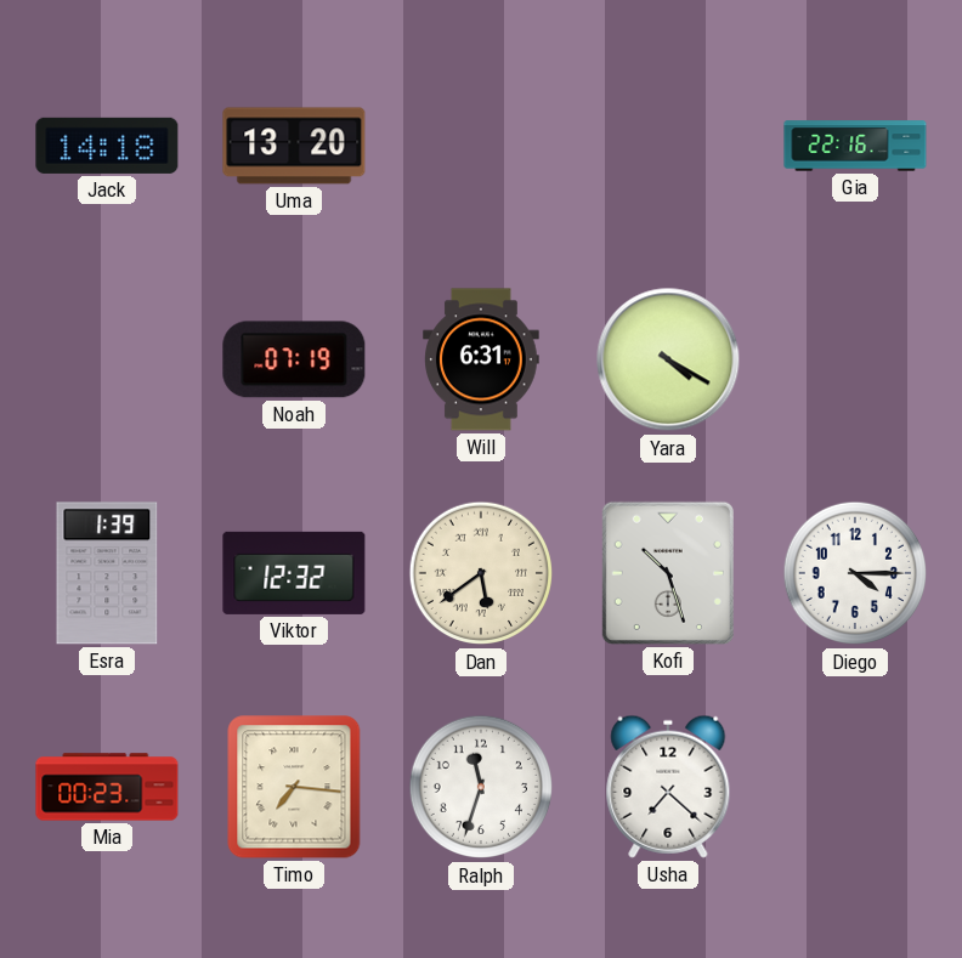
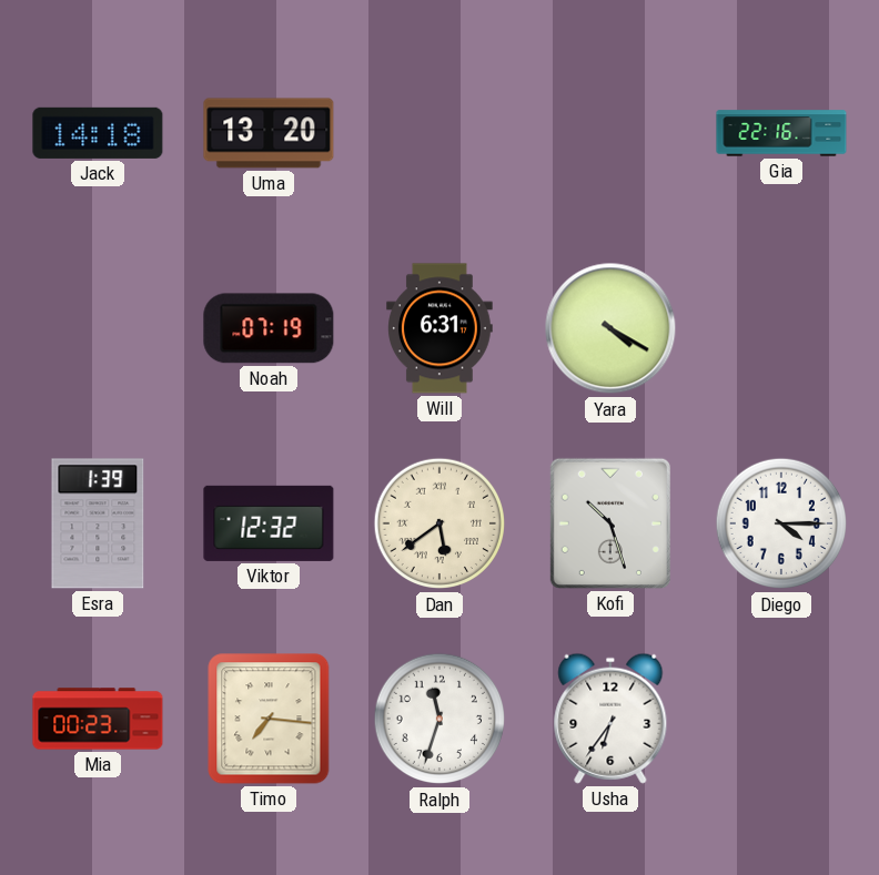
Usha: 7:22 -> 6:36 (610, 719)
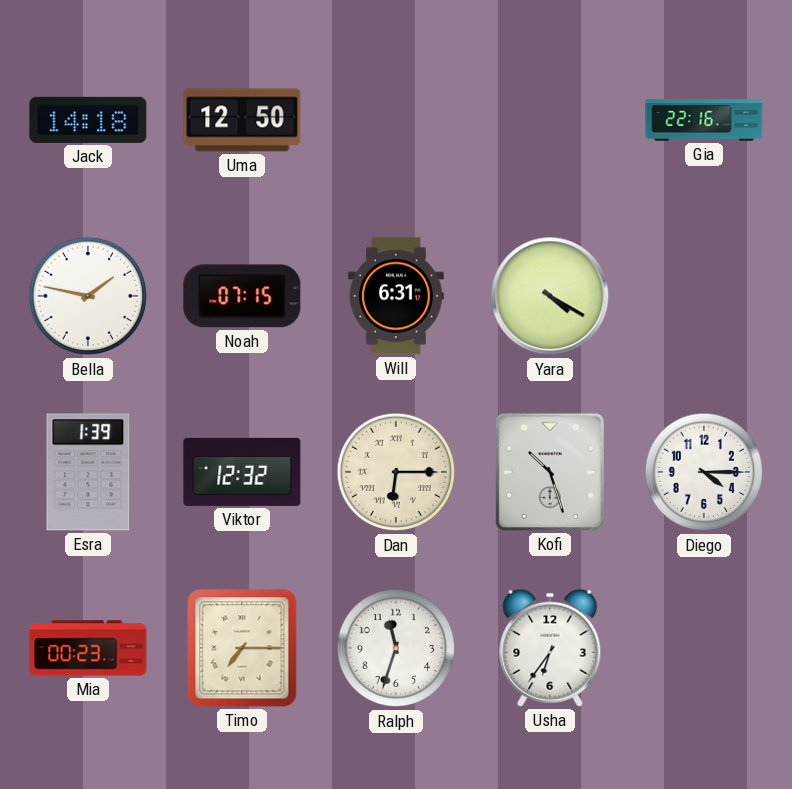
Uma: 13:20 -> 12:50 (242, 120)
Bella: none -> 1:47 (88, 296)
Noah: 07:19 -> 07:15 (242, 296)
Dan: 5:39 -> 6:15 (396, 472)
Timo: 7:16 -> 7:15 (242, 648)
